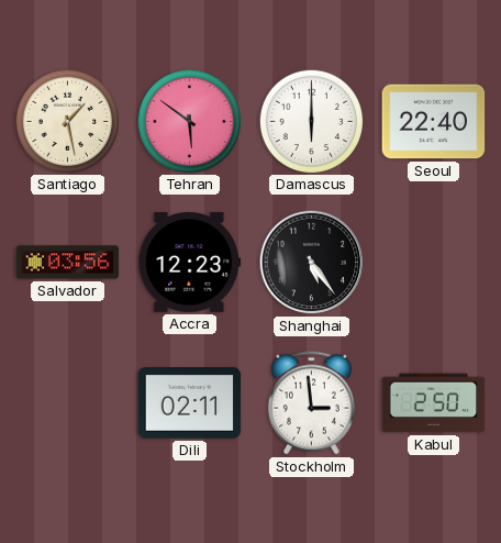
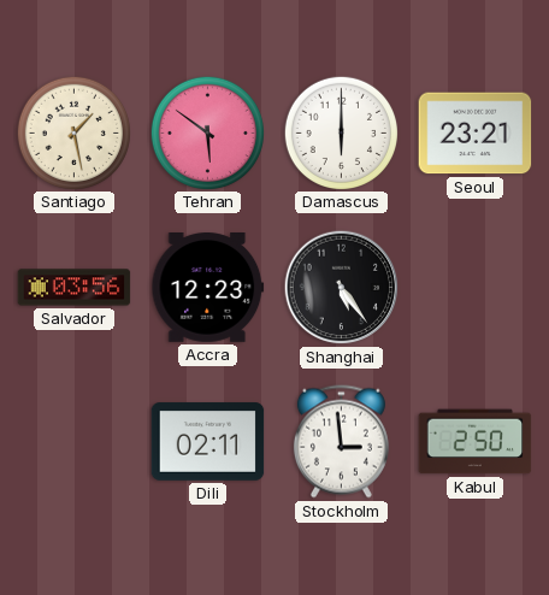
Seoul: 22:40 -> 23:21 (476, 134)
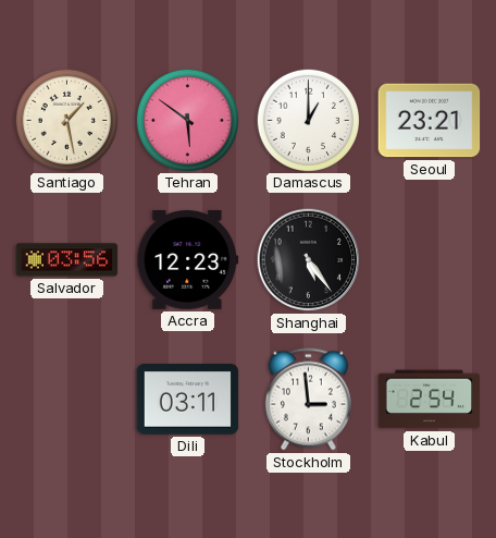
Damascus: 6:00 -> 1:00 (308, 120)
Dili: 02:11 -> 03:11 (188, 400)
Kabul: 2:50 -> 2:54 (430, 400)
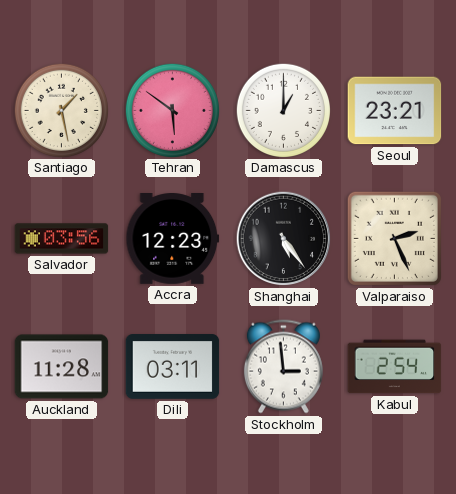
Valparaiso: none -> 2:26 (394, 238)
Auckland: none -> 11:28 (62, 367)
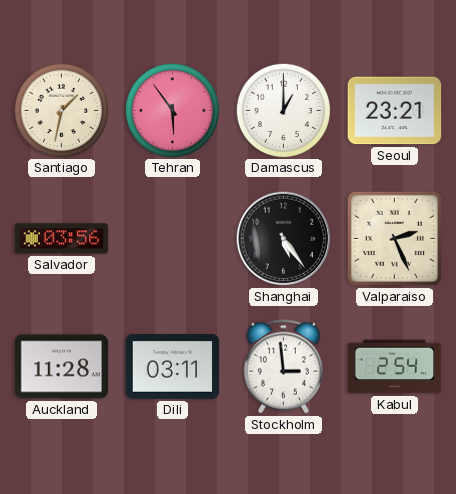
Santiago: 1:28 -> 1:32 (61, 110)
Tehran: 5:51 -> 5:54 (172, 110)
Accra: 12:23 -> none (173, 239)
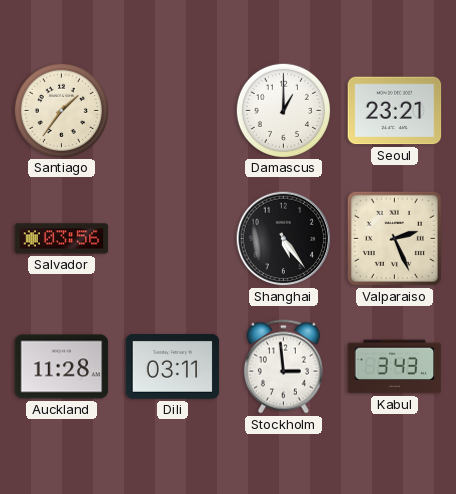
Santiago: 1:32 -> 1:36 (61, 110)
Tehran: 5:54 -> none (172, 110)
Kabul: 2:54 -> 3:43 (395, 367)
